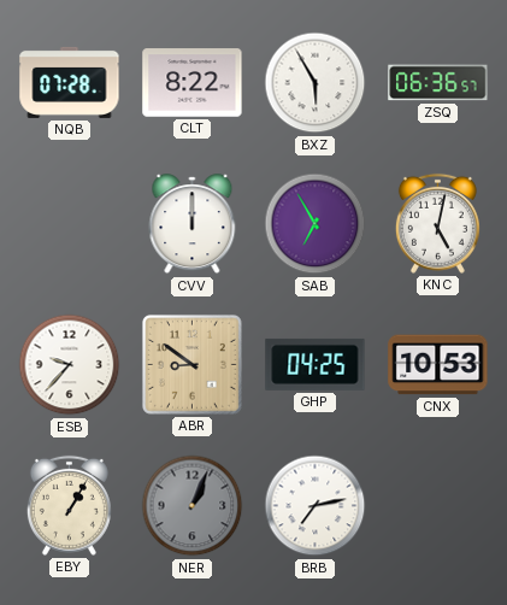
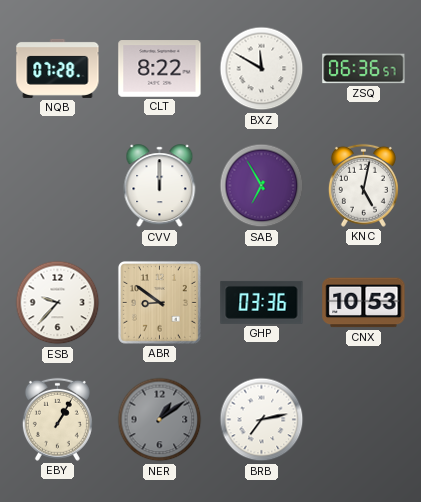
BXZ: 5:55 -> 11:50 (262, 69)
GHP: 04:25 -> 03:36 (262, 302)
NER: 1:04 -> 1:09 (160, 420)
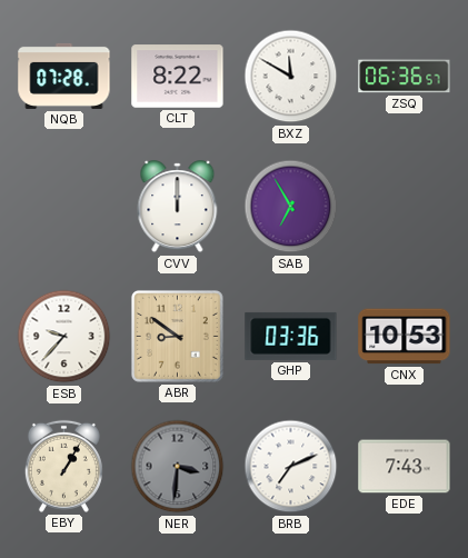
KNC: 5:02 -> none (363, 185)
NER: 1:09 -> 3:31 (178, 467)
BRB: 7:13 -> 7:11 (291, 467)
EDE: none -> 7:43 (405, 467)
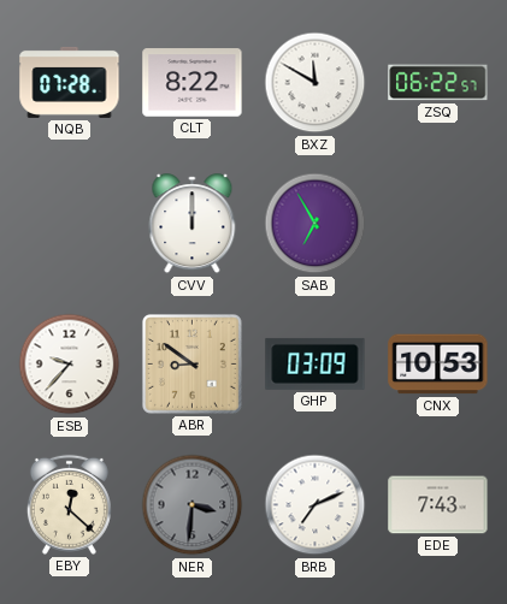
ZSQ: 06:36 -> 06:22 (438, 83)
GHP: 03:36 -> 03:09 (316, 363)
EBY: 1:05 -> 12:22 (69, 504)
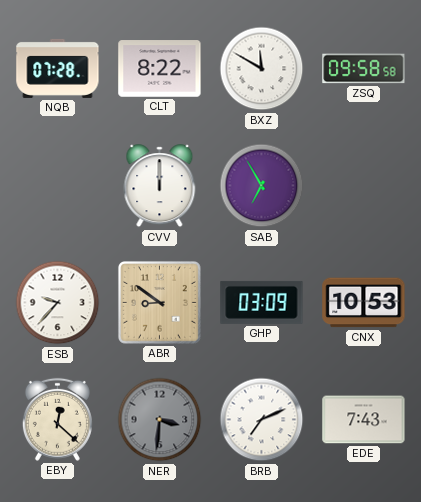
ZSQ: 06:22 -> 09:58 (364, 69)
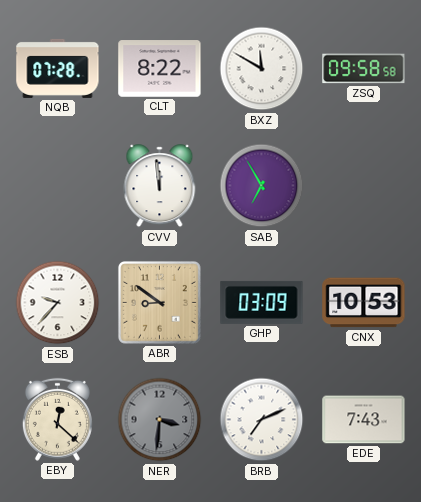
CVV: 12:00 -> 11:59 (160, 186)
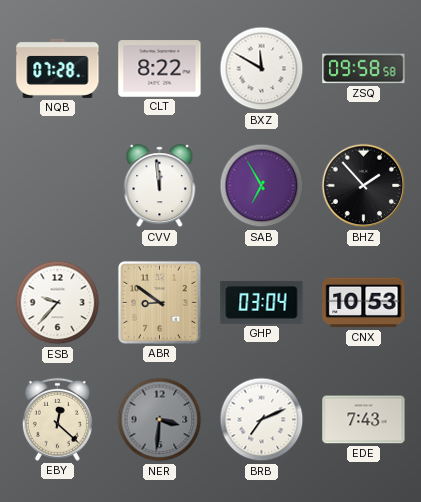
BHZ: none -> 1:53 (364, 186)
GHP: 03:09 -> 03:04 (262, 302)
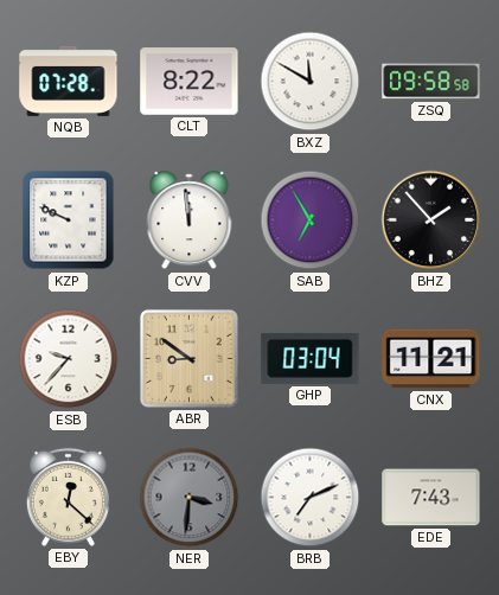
KZP: none -> 9:49 (69, 220)
CNX: 10:53 -> 11:21 (431, 359)
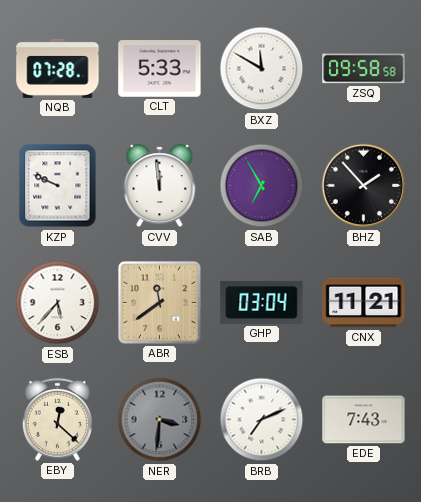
CLT: 8:22 -> 5:33 (160, 69)
ESB: 9:37 -> 5:37 (58, 303)
ABR: 8:51 -> 11:39 (159, 302)
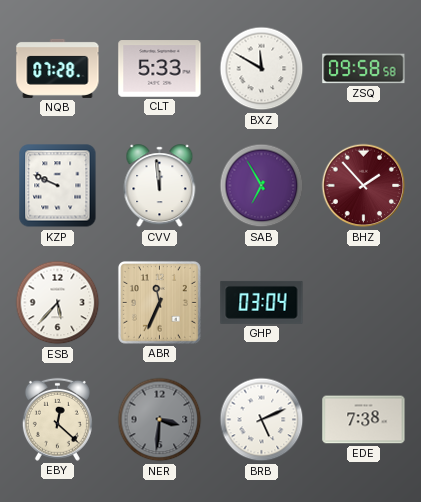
BHZ dial: black -> burgundy (364, 186)
ABR: 11:39 -> 11:34 (159, 302)
CNX: 11:21 -> none (364, 303)
BRB: 7:11 -> 5:11 (262, 420)
EDE: 7:43 -> 7:38 (364, 420)
